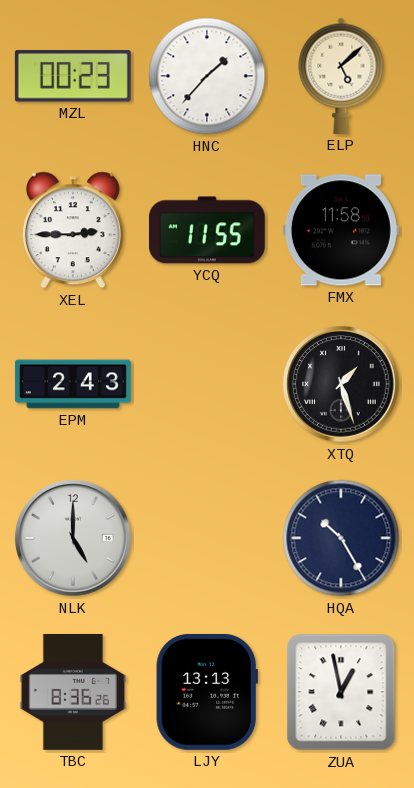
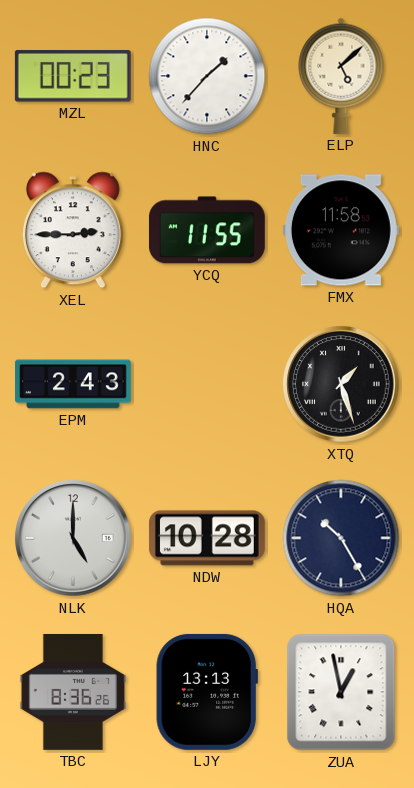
NDW: none -> 10:28 (207, 538)
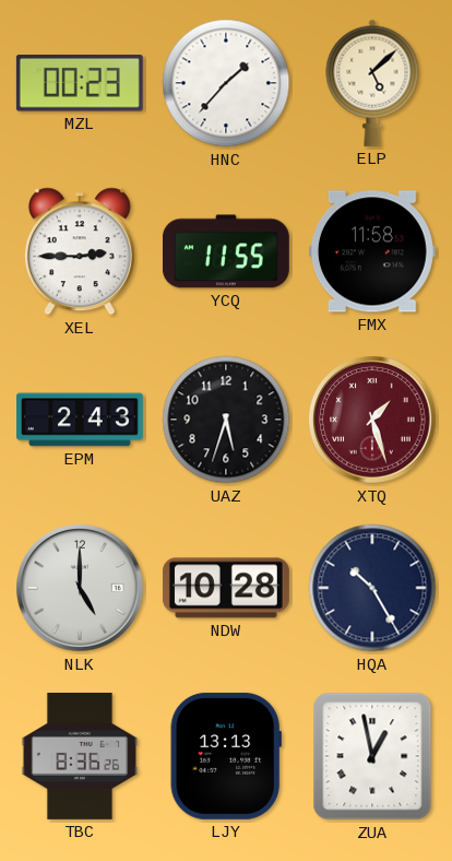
UAZ: none -> 5:33 (226, 420)
XTQ dial: black -> burgundy (372, 420)
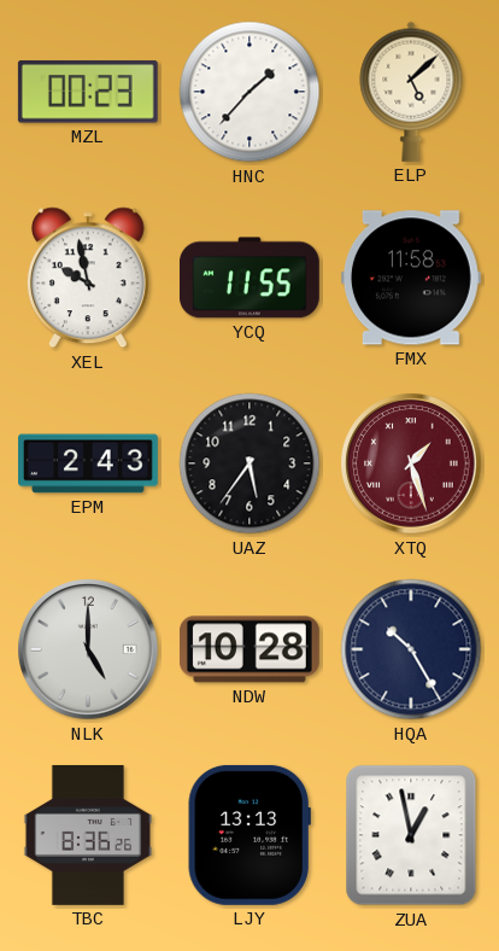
XEL: 2:45 -> 9:58 (88, 278)
UAZ: 5:33 -> 5:36 (249, 463)
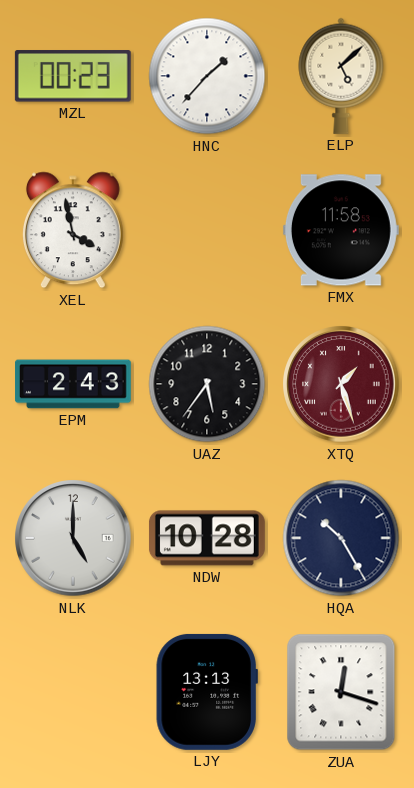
XEL: 9:58 -> 3:58 (73, 230)
YCQ: 11:55 -> none (249, 278)
TBC: 8:36 -> none (88, 835)
ZUA: 12:58 -> 12:18 (341, 692)
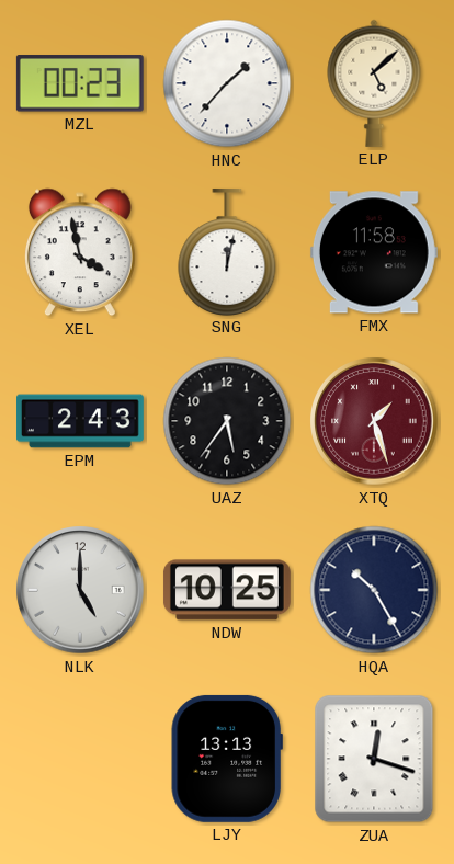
SNG: none -> 12:02 (227, 251)
NDW: 10:28 -> 10:25 (227, 590)
